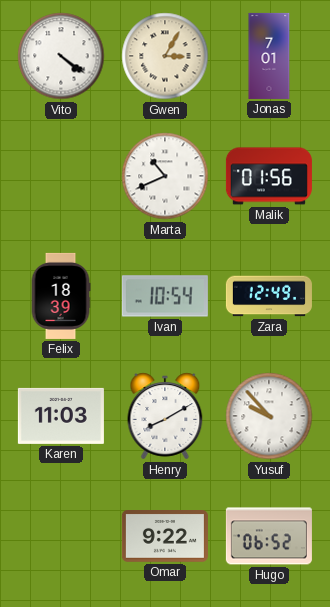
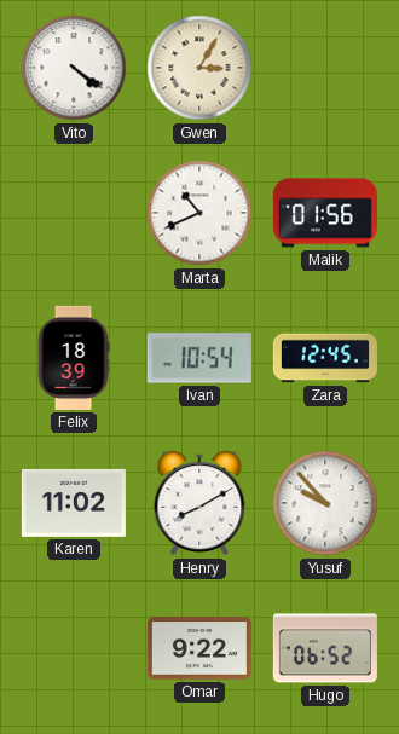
Jonas: 7:01 -> none (269, 56)
Zara: 12:49 -> 12:45 (325, 358)
Karen: 11:03 -> 11:02 (74, 503)
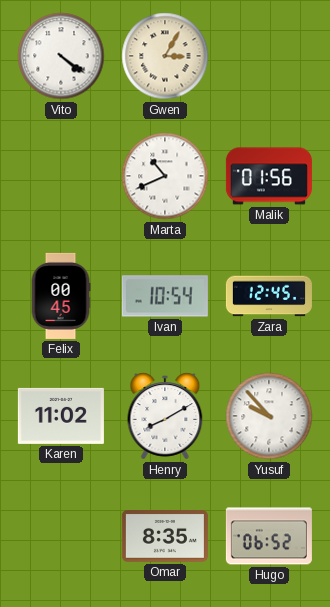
Felix: 18:39 -> 00:45 (61, 296)
Omar: 9:22 -> 8:35 (165, 537)
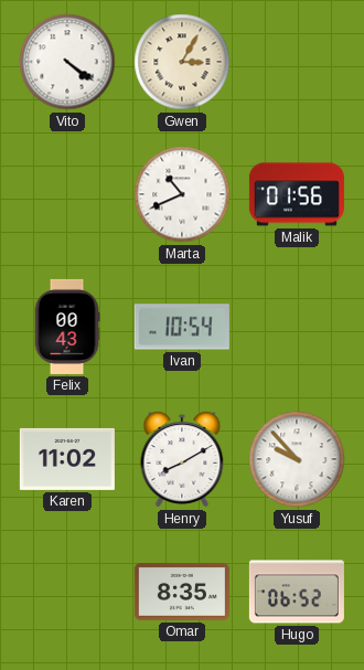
Felix: 00:45 -> 00:43 (67, 327)
Zara: 12:45 -> none (269, 296)
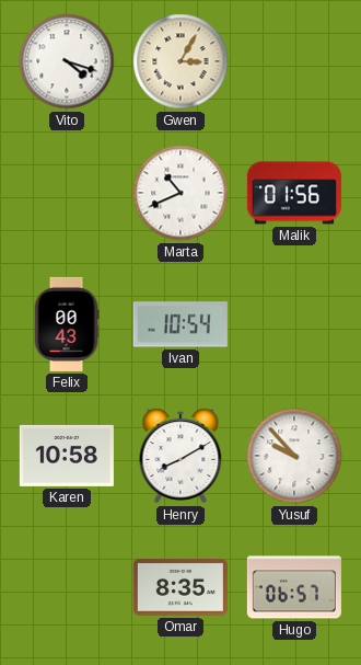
Vito: 4:21 -> 4:18 (67, 61)
Karen: 11:02 -> 10:58 (67, 456)
Hugo: 06:52 -> 06:57 (294, 587)
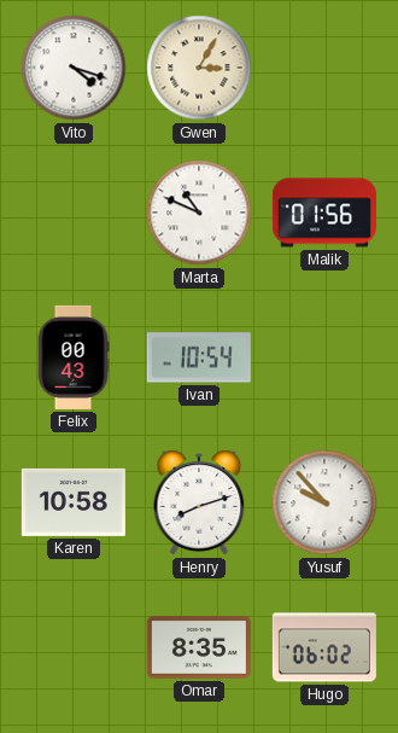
Marta: 10:41 -> 10:49 (199, 213)
Henry: 8:10 -> 8:12 (199, 502)
Hugo: 06:57 -> 06:02 (324, 647)
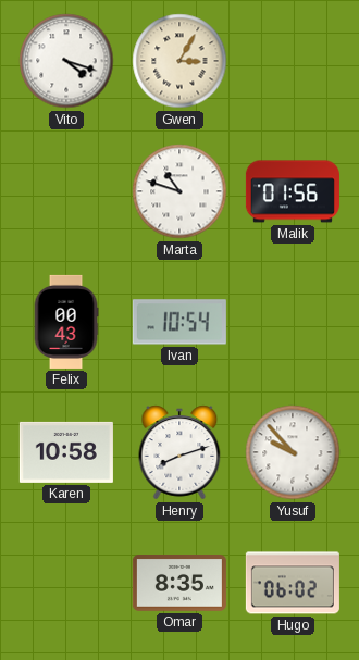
Marta: 10:49 -> 10:48 (179, 191)
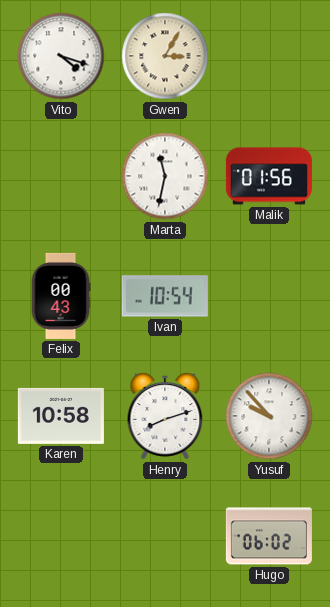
Marta: 10:48 -> 11:32 (165, 176)
Omar: 8:35 -> none (179, 584)
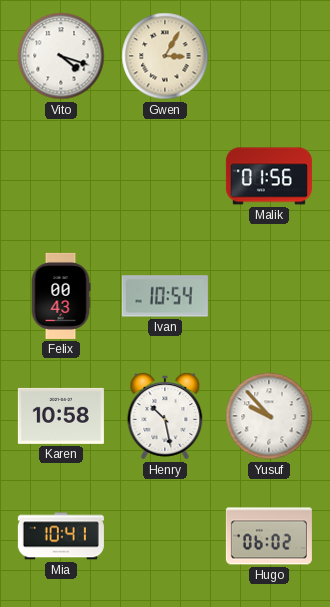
Marta: 11:32 -> none (165, 176)
Henry: 8:12 -> 10:28 (165, 416)
Mia: none -> 10:41 (61, 536)
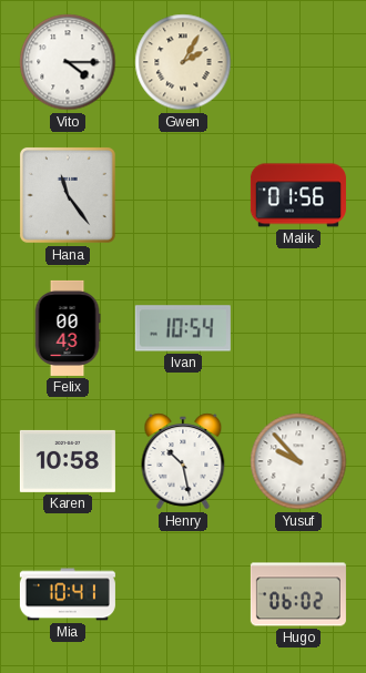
Vito: 4:18 -> 4:15 (68, 62)
Gwen: 3:05 -> 2:05 (183, 62)
Hana: none -> 11:24 (68, 195)
